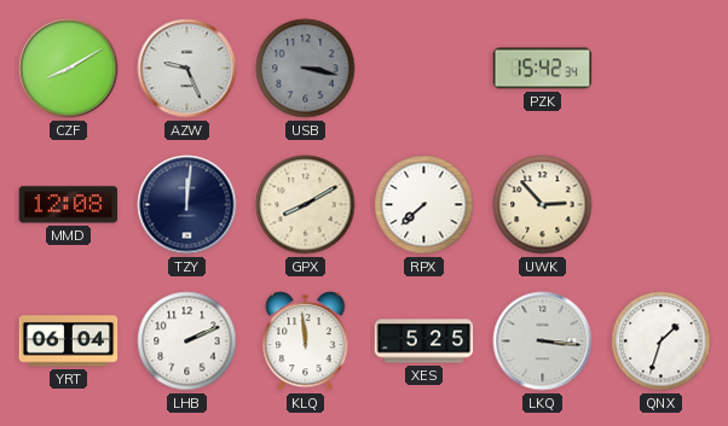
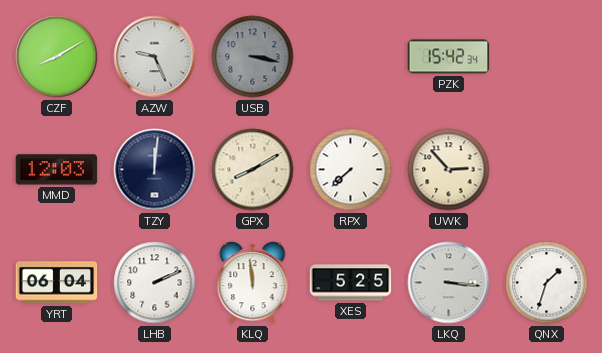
MMD: 12:08 -> 12:03 (57, 170)
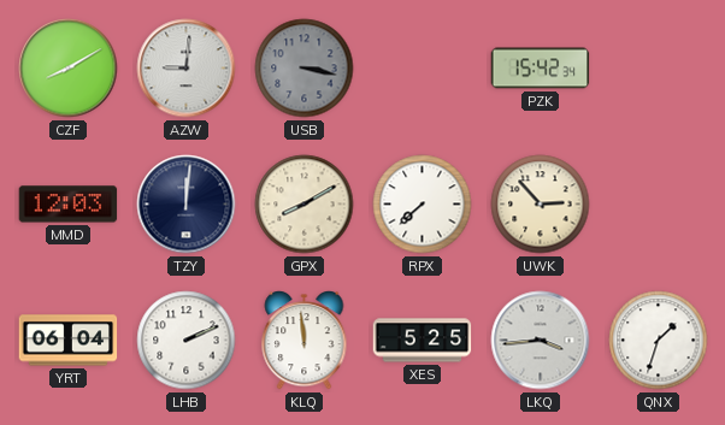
AZW: 9:26 -> 9:01 (187, 69)
LKQ: 3:16 -> 3:44 (541, 341)
